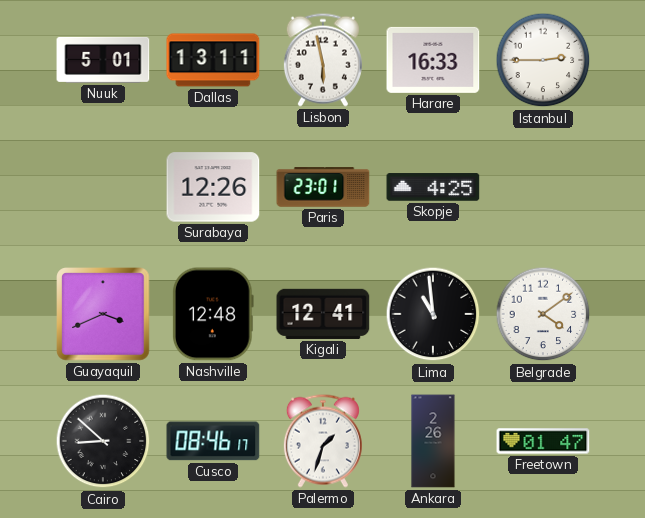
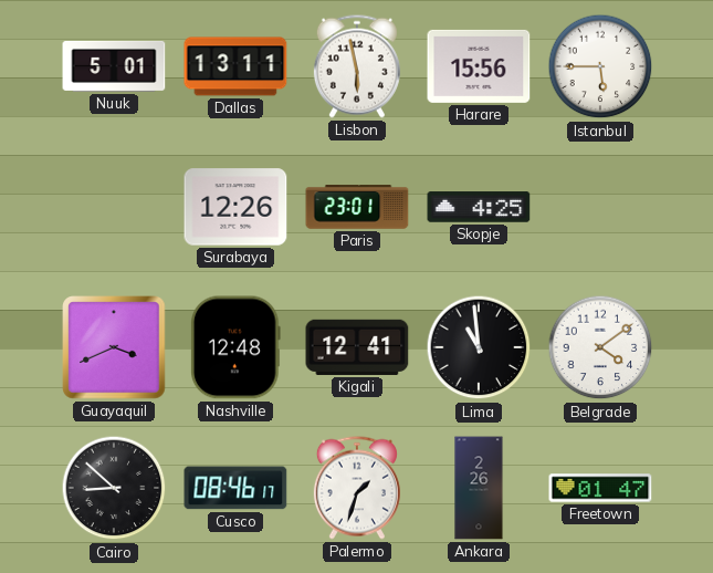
Harare: 16:33 -> 15:56 (479, 66)
Istanbul: 2:45 -> 5:45 (600, 66)
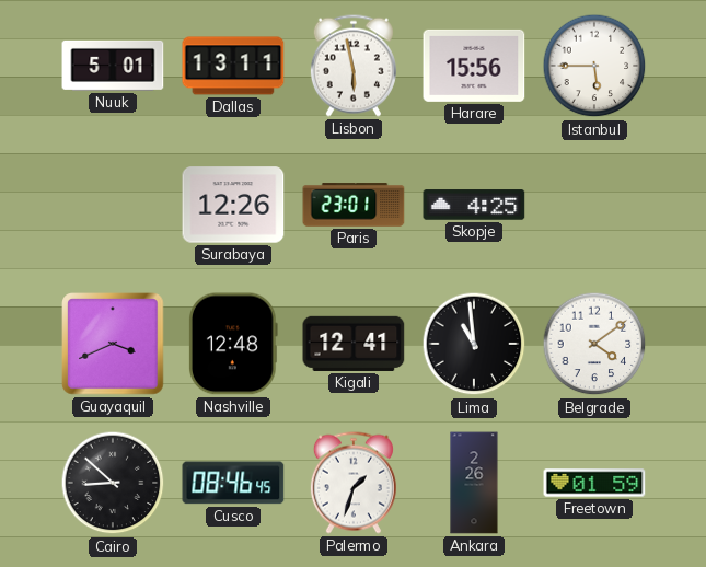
Cusco: 08:46:17 -> 08:46:45 (233, 483)
Freetown: 01:47 -> 01:59 (594, 483)
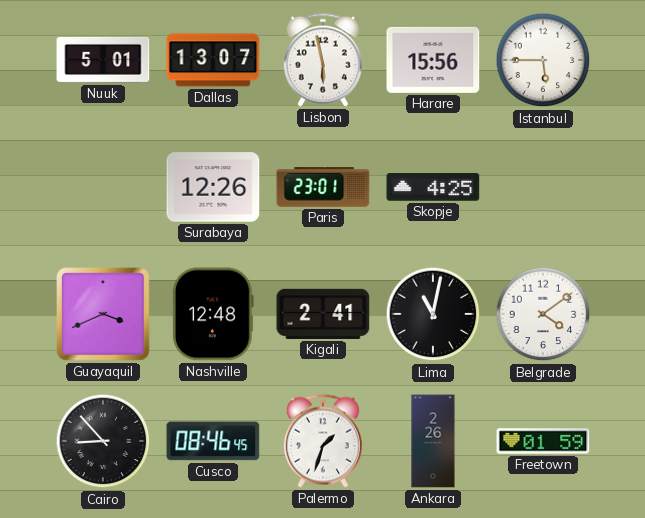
Dallas: 13:11 -> 13:07 (213, 60)
Kigali: 12:41 -> 2:41 (323, 314)
Lima: 10:59 -> 11:02 (433, 314)
Cairo: 8:52 -> 8:53 (103, 441)
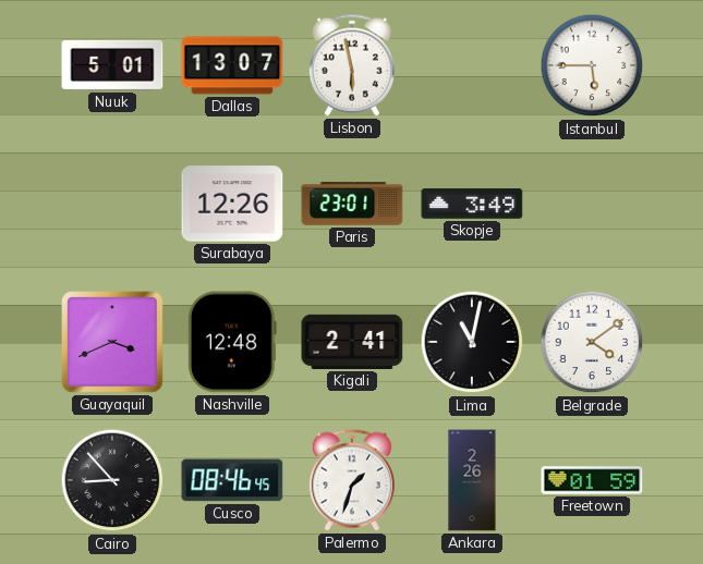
Harare: 15:56 -> none (433, 60)
Skopje: 4:25 -> 3:49 (472, 204)
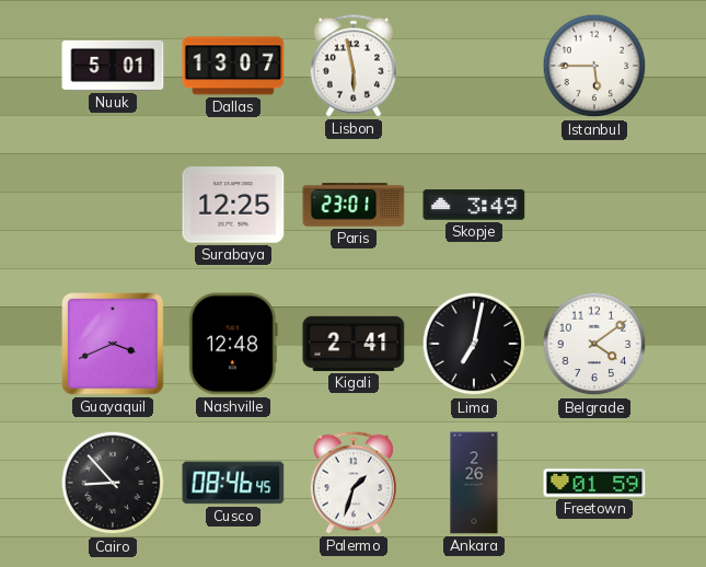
Surabaya: 12:26 -> 12:25 (233, 205)
Lima: 11:02 -> 7:02 (474, 344)
